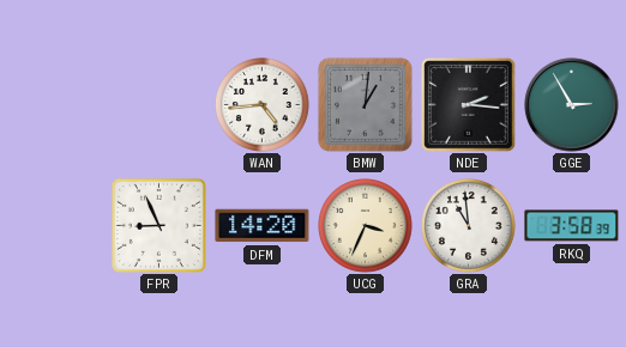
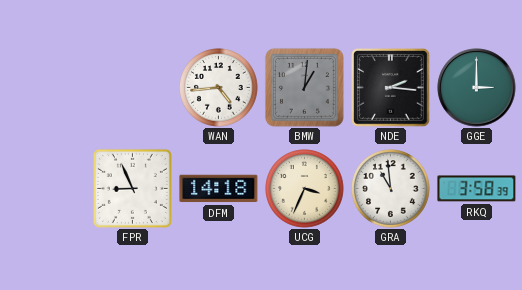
GGE: 2:55 -> 3:00 (477, 88)
DFM: 14:20 -> 14:18 (219, 189)
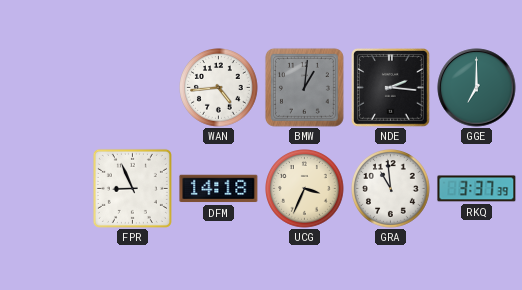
GGE: 3:00 -> 7:00 (477, 88)
RKQ: 3:58 -> 3:37 (477, 189)
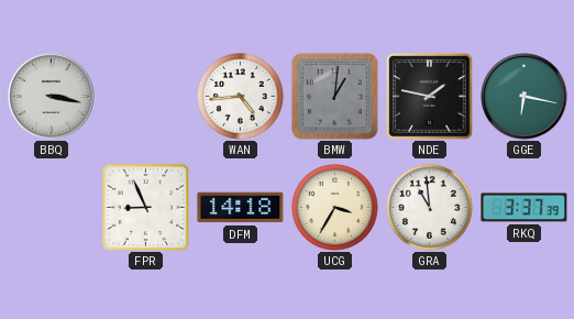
BBQ: none -> 3:17 (52, 97)
NDE: 2:16 -> 1:47 (430, 97)
GGE: 7:00 -> 6:17 (525, 97)
UCG: 3:34 -> 3:35 (335, 208)
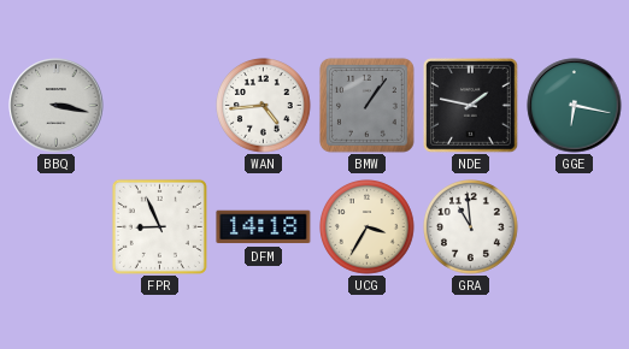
BMW: 1:01 -> 1:06 (366, 105)
RKQ: 3:37 -> none (525, 208)
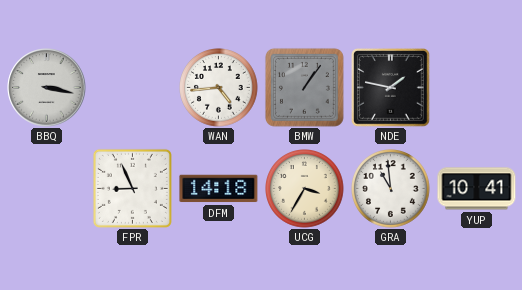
GGE: 6:17 -> none (575, 106)
YUP: none -> 10:41 (477, 189)
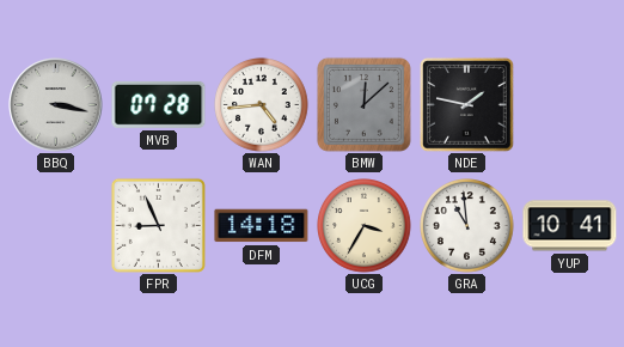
MVB: none -> 07:28 (159, 104)
BMW: 1:06 -> 12:08 (363, 104)
